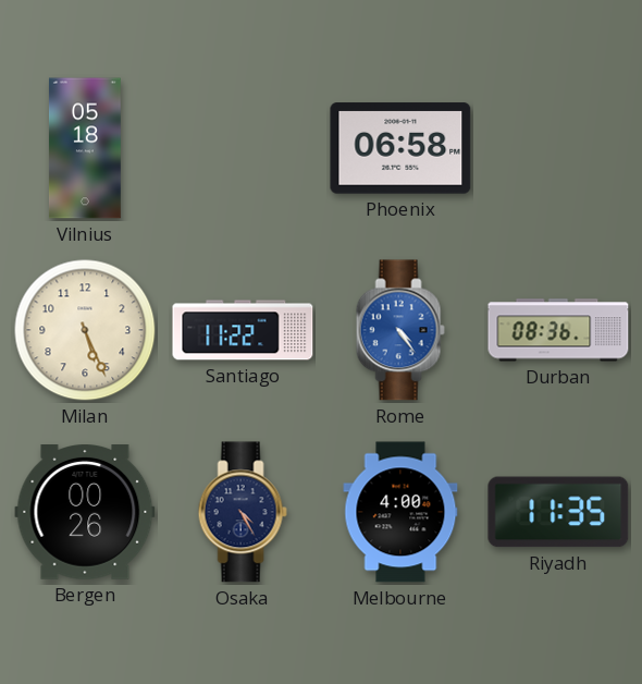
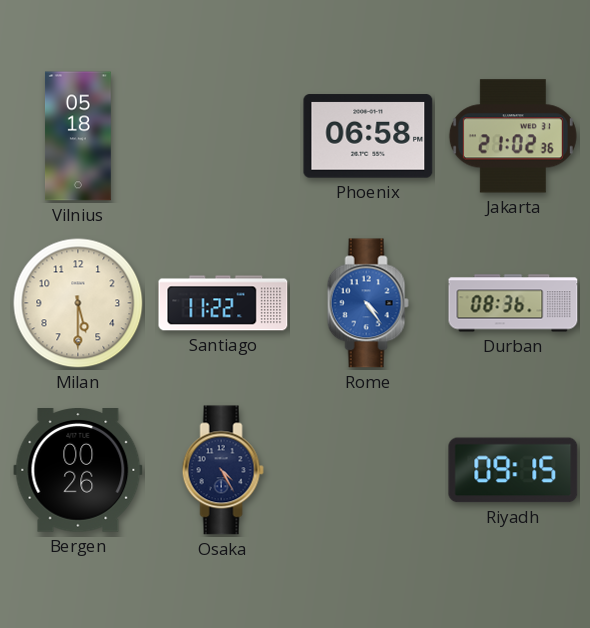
Jakarta: none -> 21:02 (513, 136)
Milan: 5:26 -> 5:30 (78, 303)
Melbourne: 4:00 -> none (400, 512)
Riyadh: 11:35 -> 09:15 (513, 470)
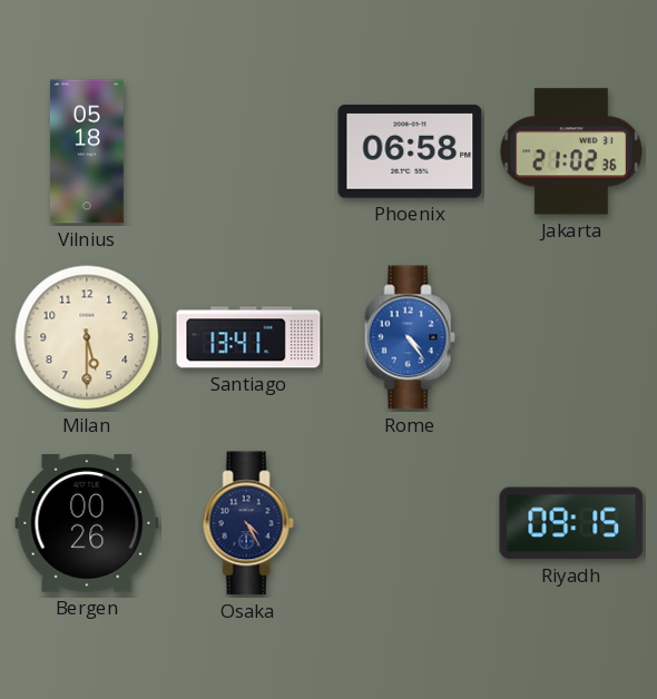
Santiago: 11:22 -> 13:41 (248, 337)
Durban: 08:36 -> none (513, 303)
